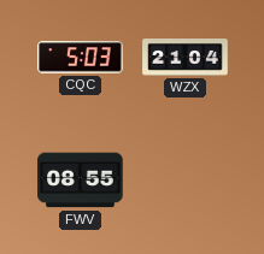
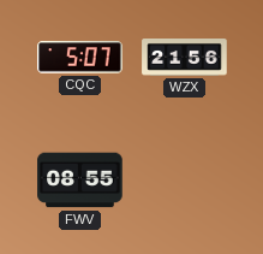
CQC: 5:03 -> 5:07 (80, 58)
WZX: 21:04 -> 21:56 (185, 58)
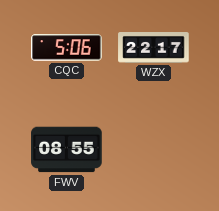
CQC: 5:07 -> 5:06 (67, 48)
WZX: 21:56 -> 22:17 (154, 48)
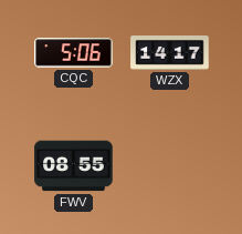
WZX: 22:17 -> 14:17 (170, 53)
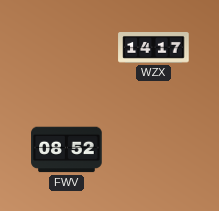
CQC: 5:06 -> none (74, 53)
FWV: 08:55 -> 08:52 (67, 150)
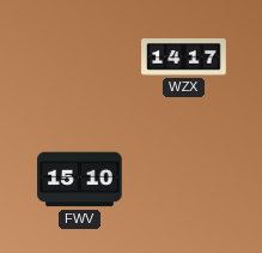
FWV: 08:52 -> 15:10 (80, 180)
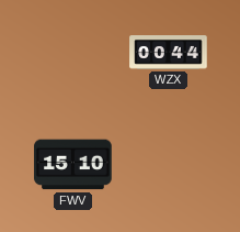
WZX: 14:17 -> 00:44 (169, 53)
